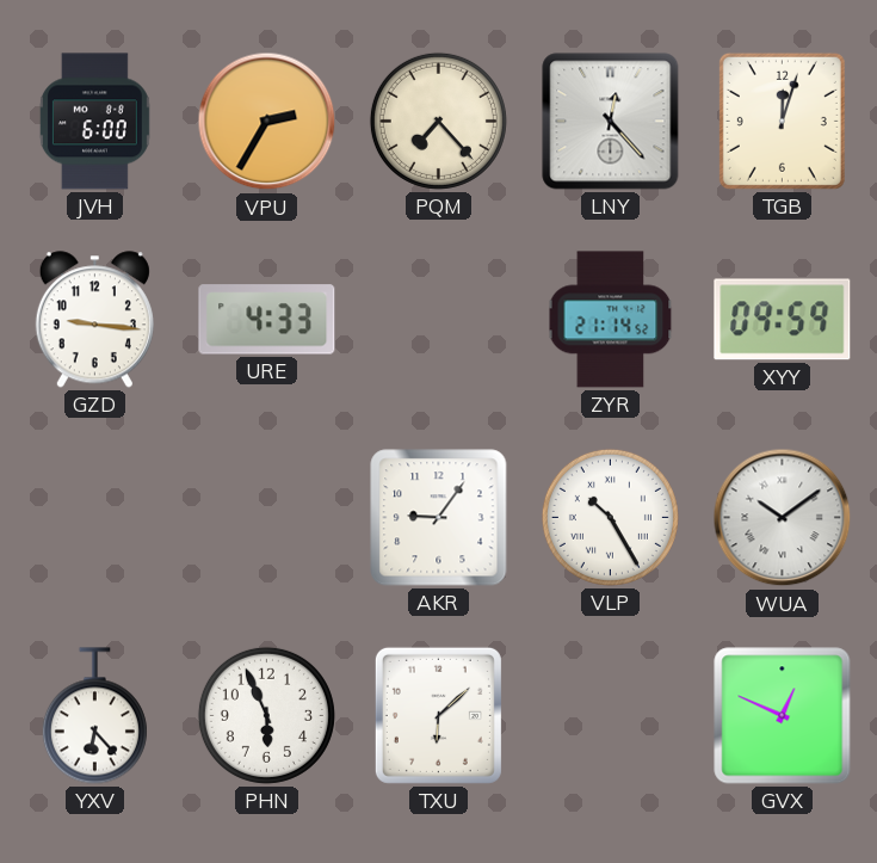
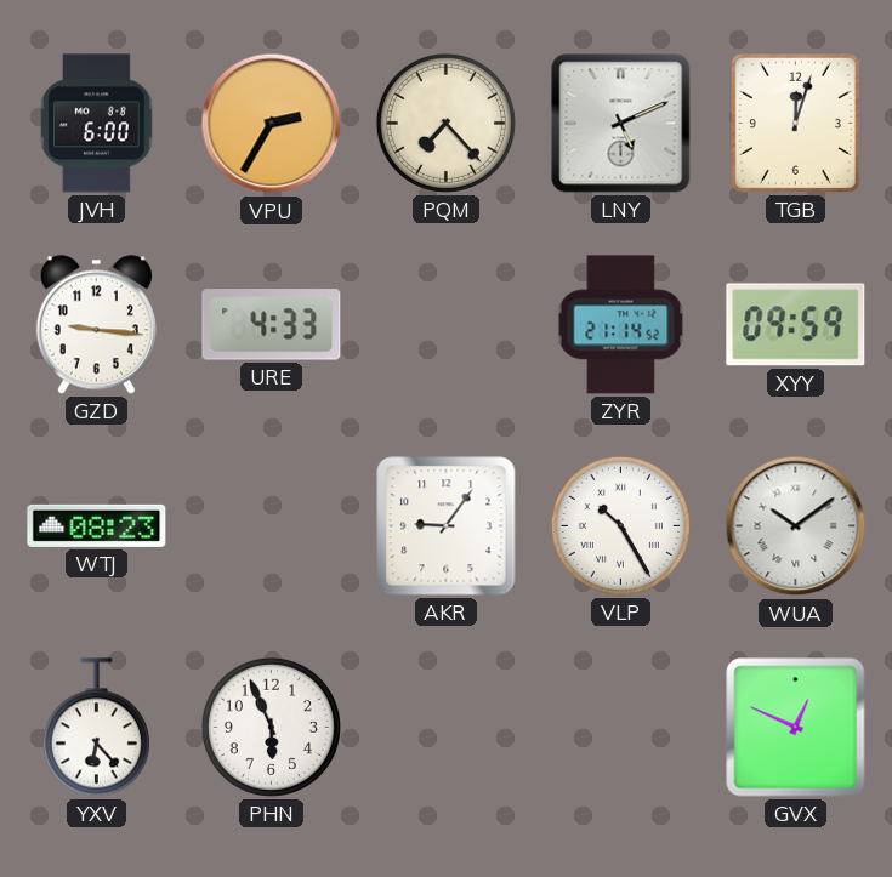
LNY: 12:23 -> 5:11 (621, 124)
WTJ: none -> 08:23 (97, 525)
TXU: 6:08 -> none (438, 715)
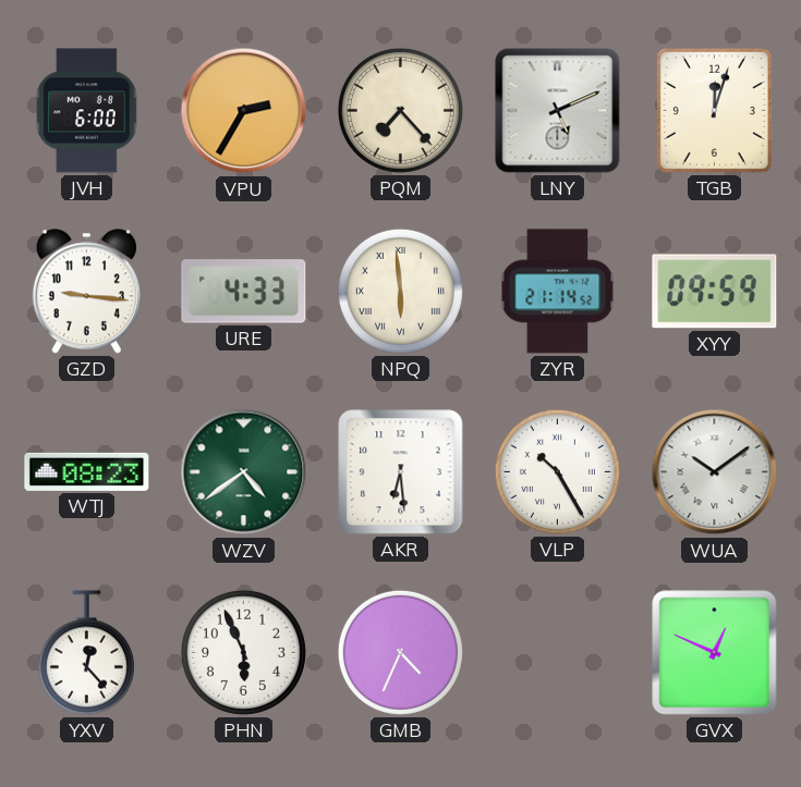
NPQ: none -> 5:59 (400, 291)
WZV: none -> 4:39 (244, 472)
AKR: 9:06 -> 6:29 (401, 472)
YXV: 6:23 -> 12:23 (86, 653)
GMB: none -> 4:34 (400, 652)
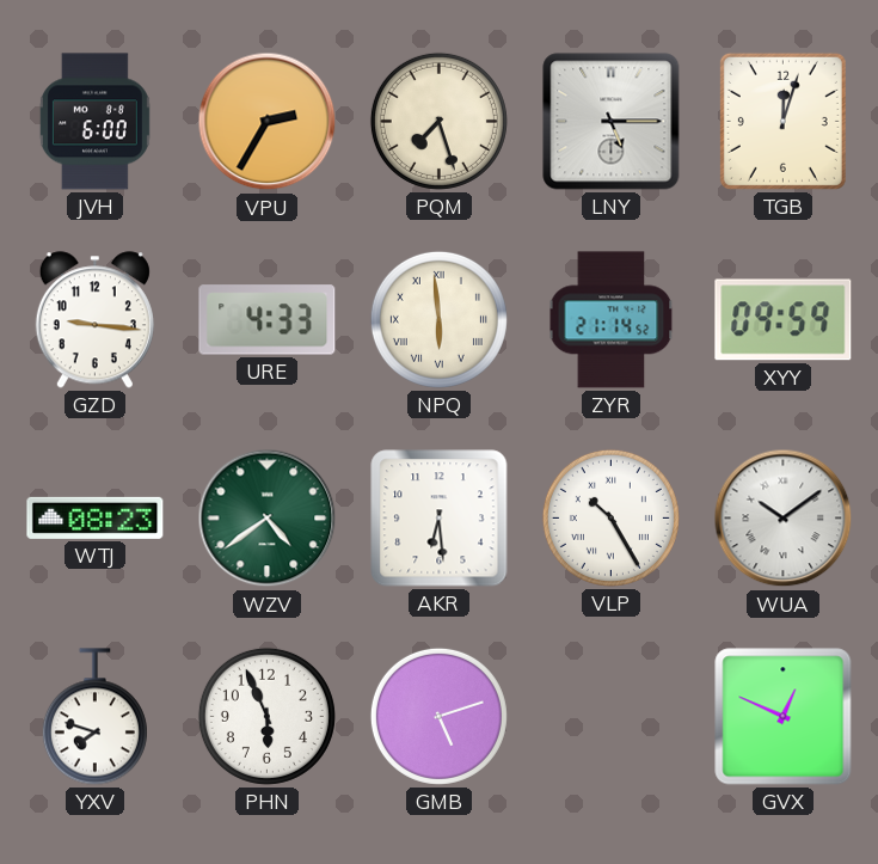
PQM: 7:23 -> 7:27 (438, 121)
LNY: 5:11 -> 5:15 (612, 122)
YXV: 12:23 -> 7:48 (94, 717)
GMB: 4:34 -> 5:12 (438, 716)
